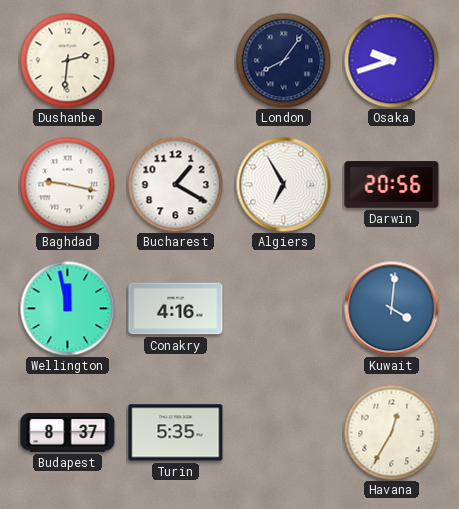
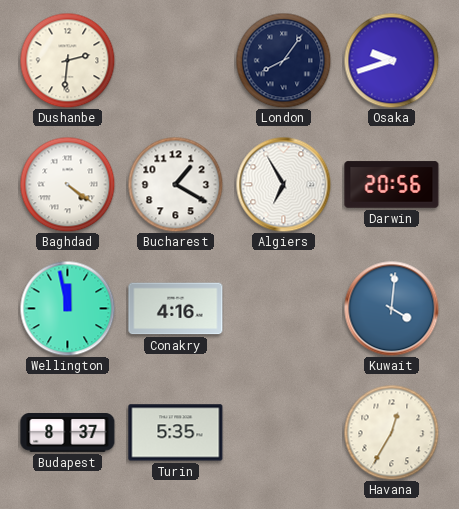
Baghdad: 9:17 -> 4:21 (67, 184)
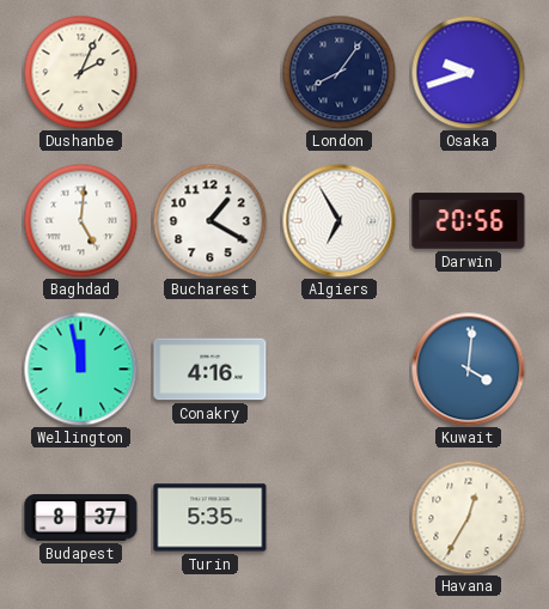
Dushanbe: 2:31 -> 2:04 (80, 72)
Baghdad: 4:21 -> 5:01 (80, 220)
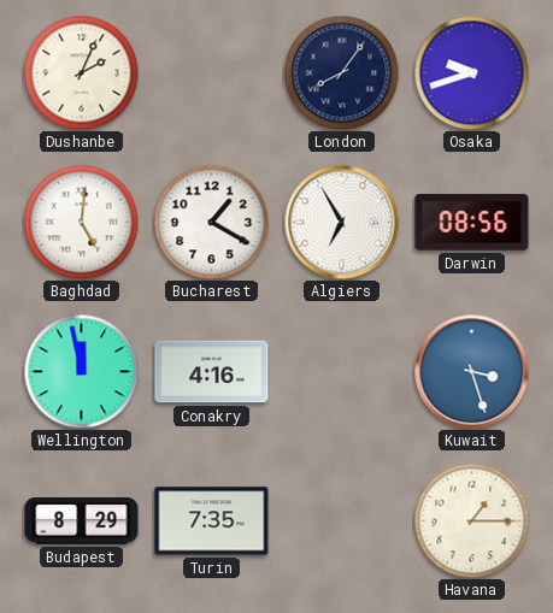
Darwin: 20:56 -> 08:56 (472, 223)
Kuwait: 4:01 -> 3:27 (471, 371)
Budapest: 8:37 -> 8:29 (82, 521)
Turin: 5:35 -> 7:35 (212, 521)
Havana: 12:35 -> 1:15 (471, 520)
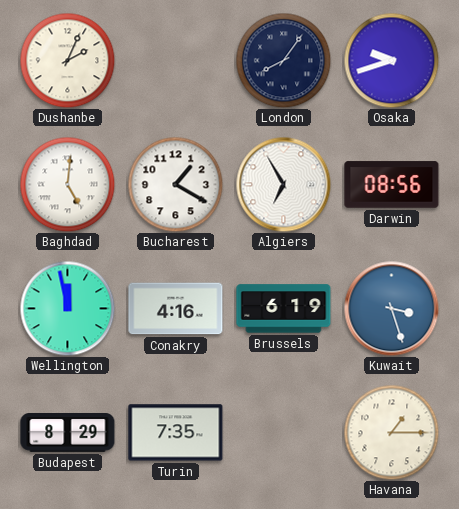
Brussels: none -> 6:19 (284, 309)
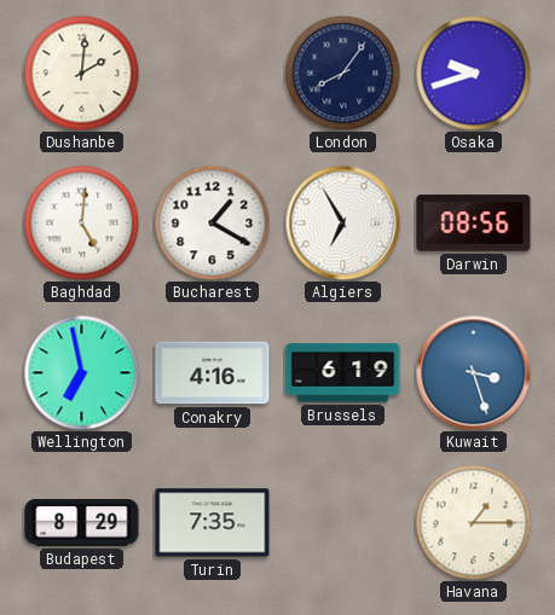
Dushanbe: 2:04 -> 2:01 (81, 72)
Wellington: 11:58 -> 6:58 (81, 372)
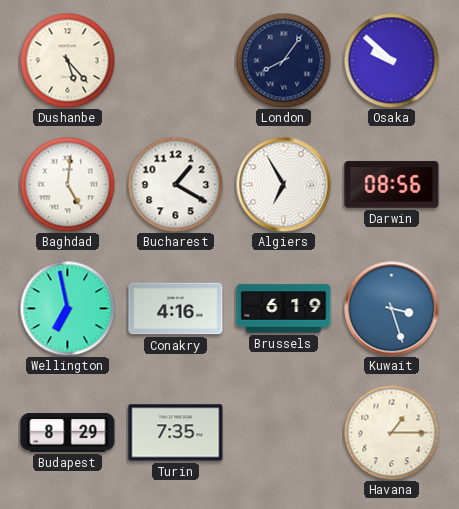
Dushanbe: 2:01 -> 5:23 (67, 60)
Osaka: 9:42 -> 9:52 (391, 60)
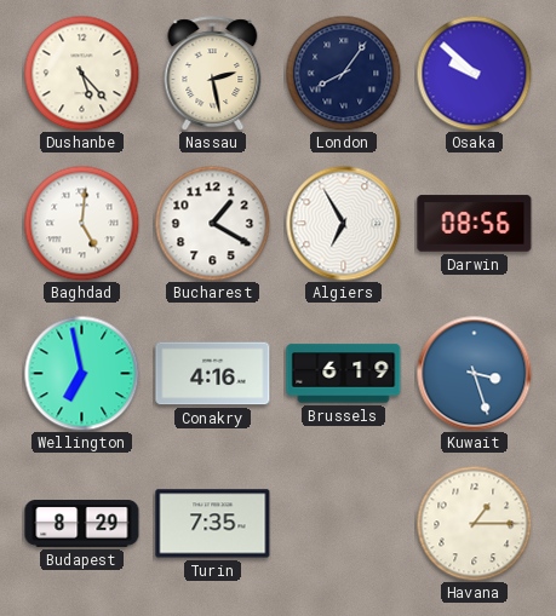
Nassau: none -> 2:28 (213, 74)
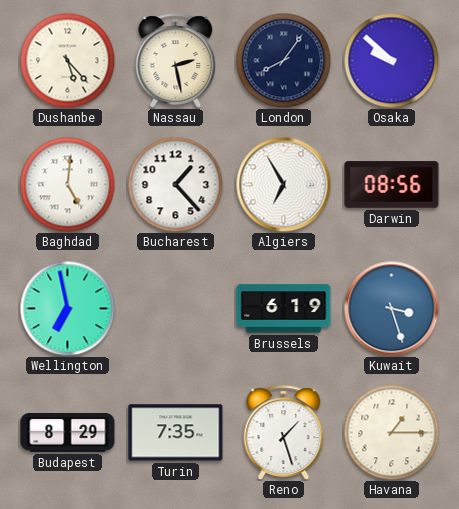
Bucharest: 1:20 -> 1:23 (175, 184)
Conakry: 4:16 -> none (213, 374)
Reno: none -> 1:27 (284, 433)
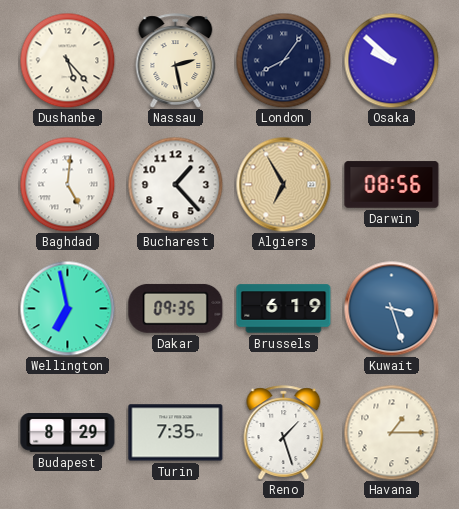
Algiers dial: white -> champagne (283, 184)
Dakar: none -> 09:35 (176, 308)
